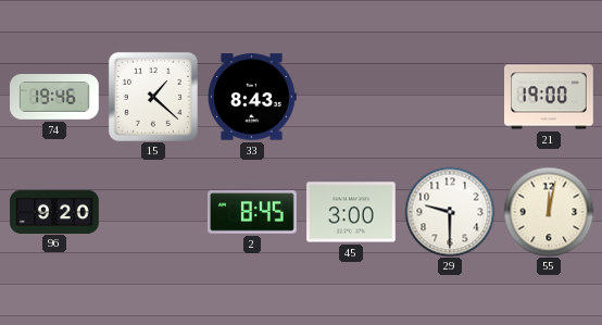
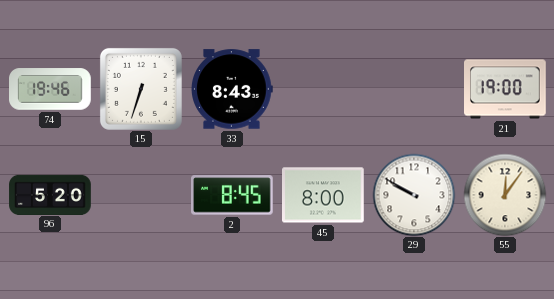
15: 1:22 -> 6:33 (141, 89)
96: 9:20 -> 5:20 (50, 194)
45: 3:00 -> 8:00 (324, 195)
29: 9:30 -> 9:50 (414, 195)
55: 12:02 -> 12:06 (505, 195)
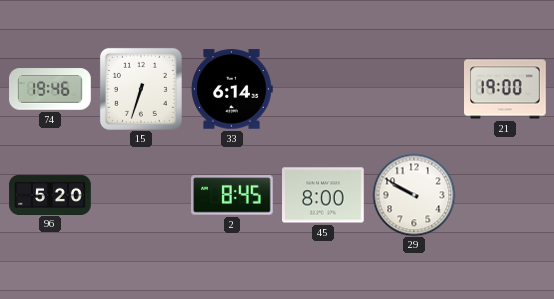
33: 8:43 -> 6:14 (232, 89)
55: 12:06 -> none (505, 195)
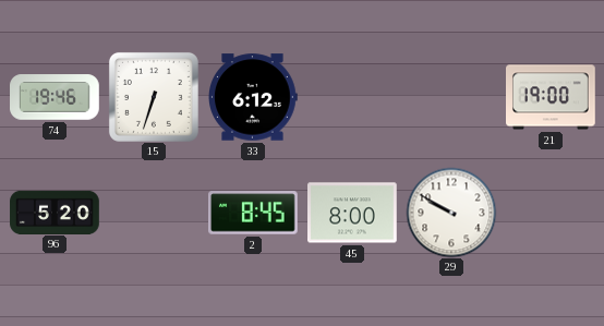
33: 6:14 -> 6:12 (253, 97)
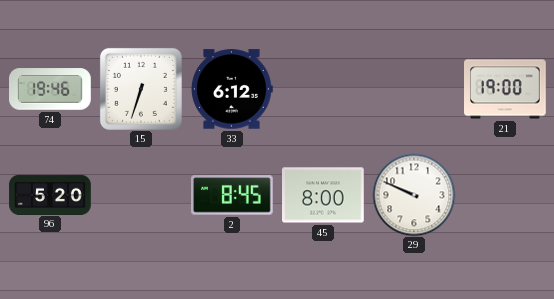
29: 9:50 -> 9:49 (414, 195)
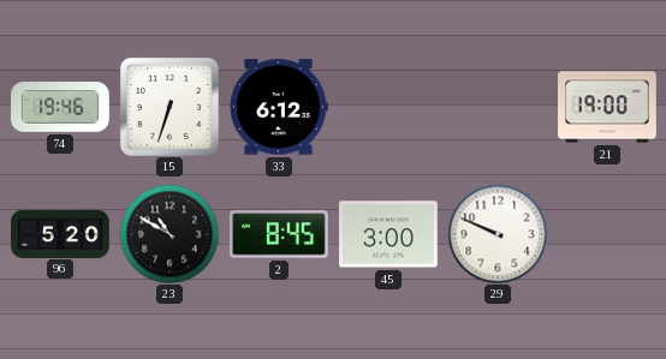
23: none -> 10:50 (170, 234)
45: 8:00 -> 3:00 (390, 234)
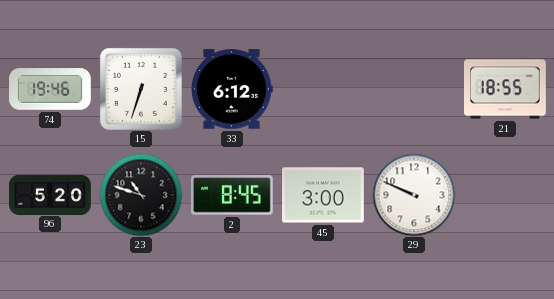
21: 19:00 -> 18:55 (506, 89)
23: 10:50 -> 10:48 (141, 195)
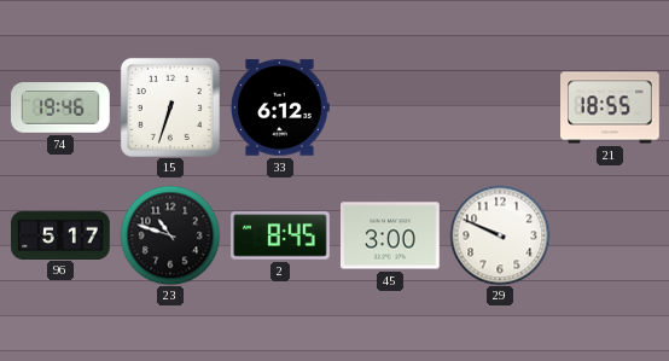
96: 5:20 -> 5:17 (60, 234)
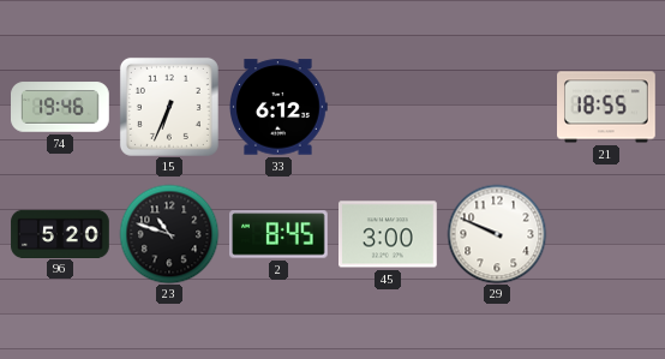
15: 6:33 -> 6:34 (169, 107)
96: 5:17 -> 5:20 (60, 233)
